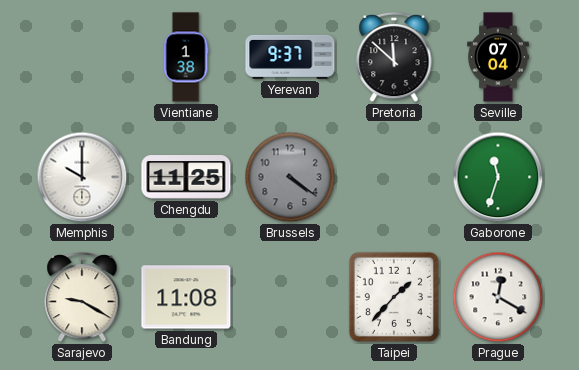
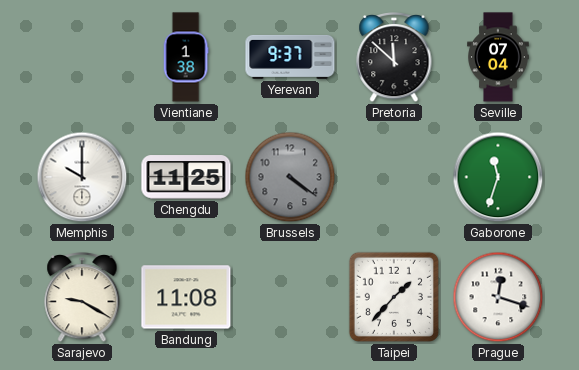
Prague: 12:20 -> 12:18 (498, 297)
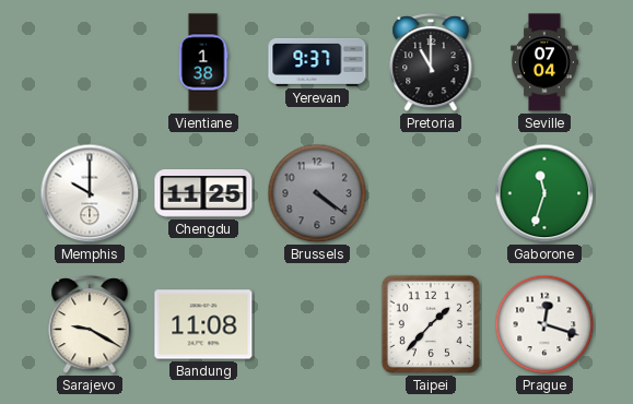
Pretoria: 11:52 -> 11:00 (431, 63)
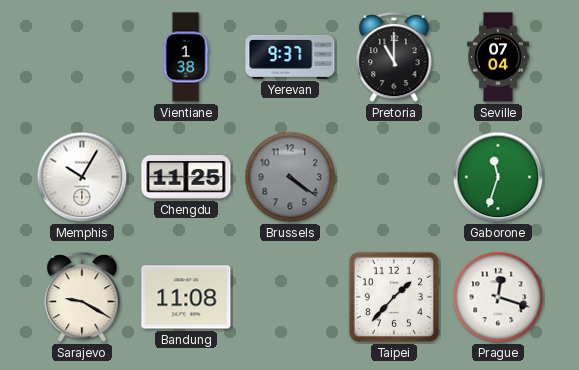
Memphis: 10:00 -> 10:05 (82, 177)
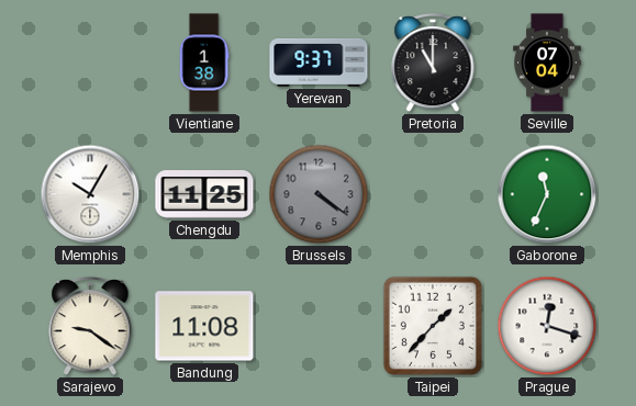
Gaborone: 11:33 -> 11:34 (547, 194)
Sarajevo: 9:20 -> 9:21 (90, 327)
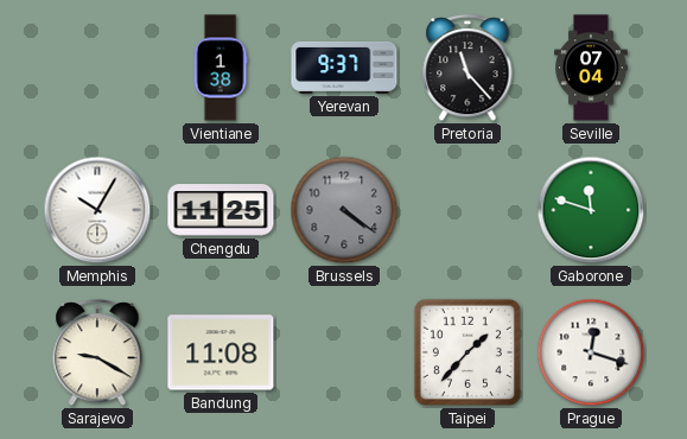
Pretoria: 11:00 -> 11:23 (467, 69)
Gaborone: 11:34 -> 11:48 (591, 210)
Sarajevo: 9:21 -> 9:20 (97, 354)
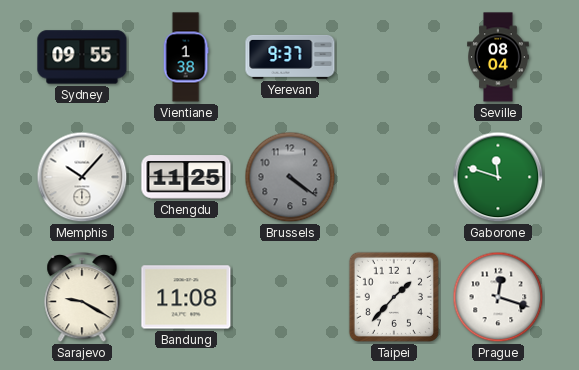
Sydney: none -> 09:55 (82, 57)
Pretoria: 11:23 -> none (467, 69)
Seville: 07:04 -> 08:04 (498, 57)
Memphis: 10:05 -> 10:07 (82, 177)
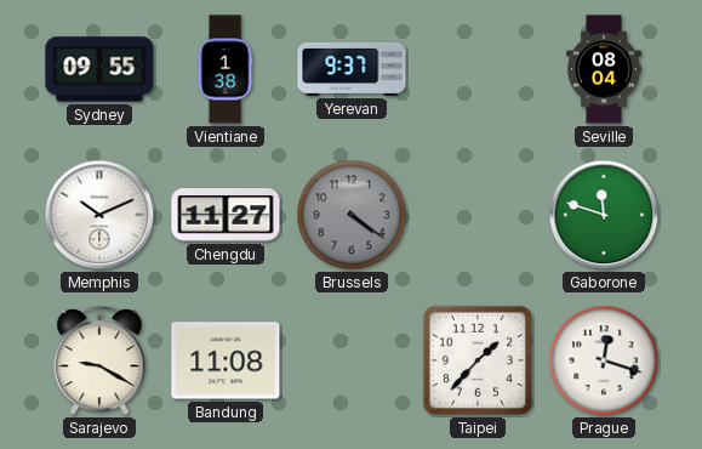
Memphis: 10:07 -> 10:11 (99, 215)
Chengdu: 11:25 -> 11:27 (226, 215)
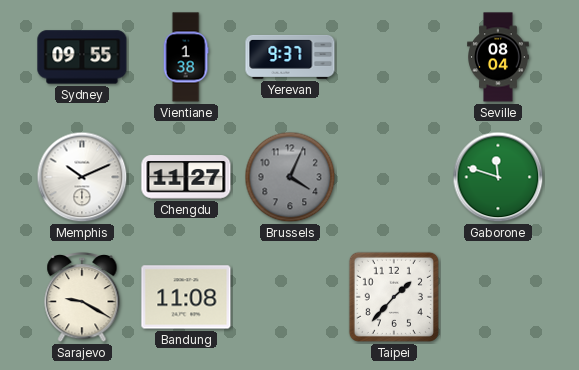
Brussels: 4:21 -> 4:04 (290, 177)
Prague: 12:18 -> none (604, 360)
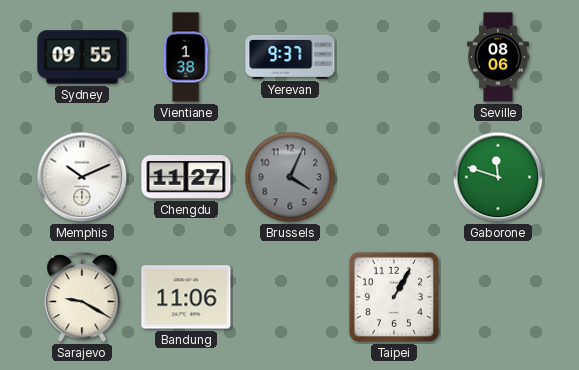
Seville: 08:04 -> 08:06 (498, 57)
Bandung: 11:08 -> 11:06 (186, 297)
Taipei: 1:37 -> 1:05 (394, 297)
